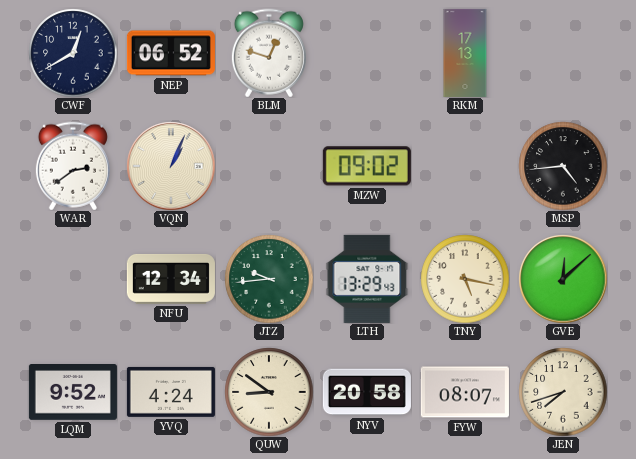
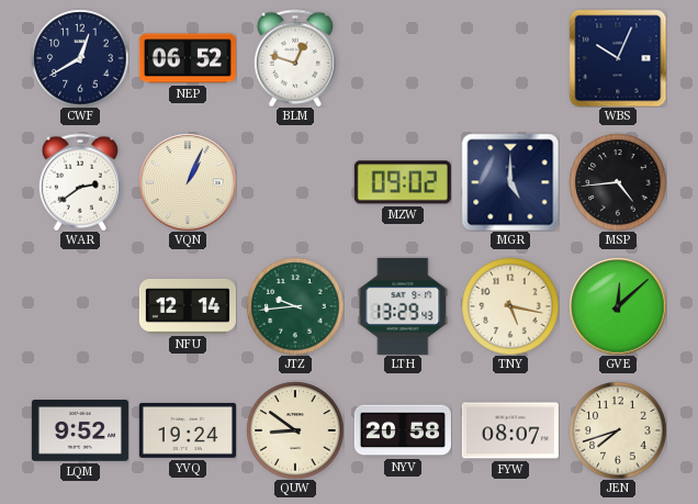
RKM: 17:13 -> none (465, 53)
WBS: none -> 10:04 (618, 58)
MGR: none -> 5:00 (510, 182)
NFU: 12:34 -> 12:14 (188, 306)
YVQ: 4:24 -> 19:24 (188, 430)
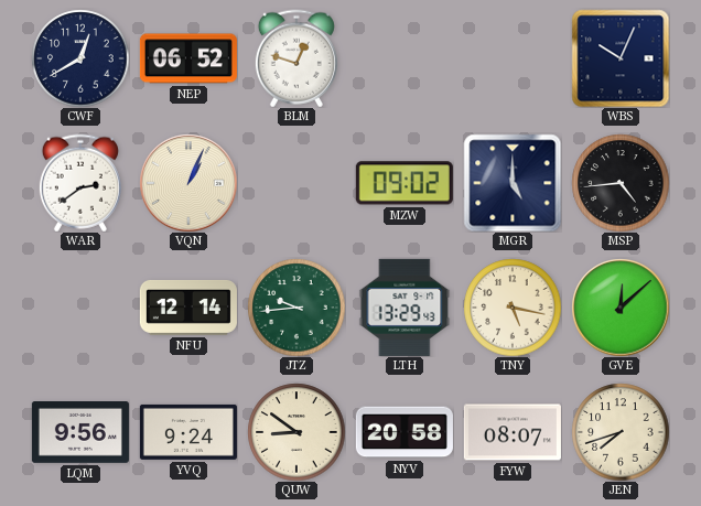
LQM: 9:52 -> 9:56 (80, 433)
YVQ: 19:24 -> 9:24 (188, 432)
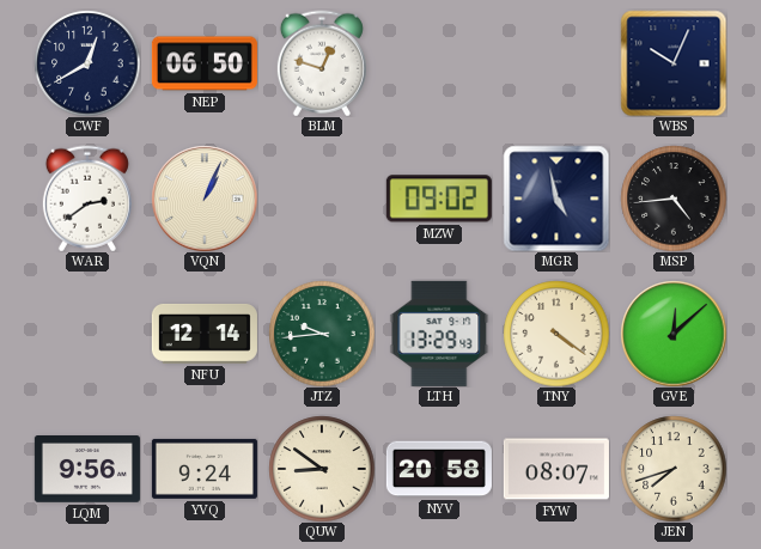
NEP: 06:52 -> 06:50 (205, 63)
MGR: 5:00 -> 4:58 (556, 199)
TNY: 5:17 -> 4:21 (556, 334)
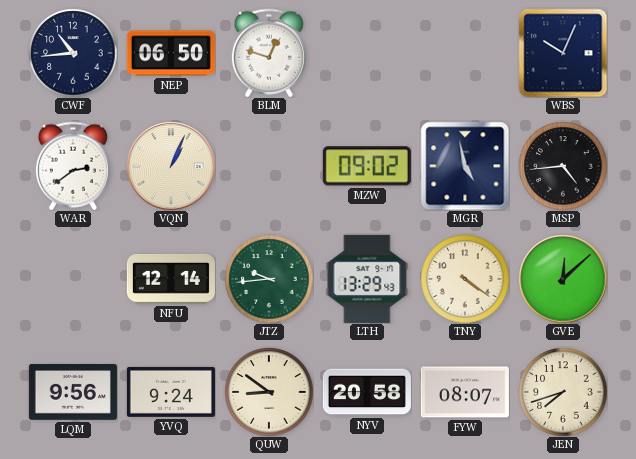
CWF: 12:40 -> 10:44 (73, 53)
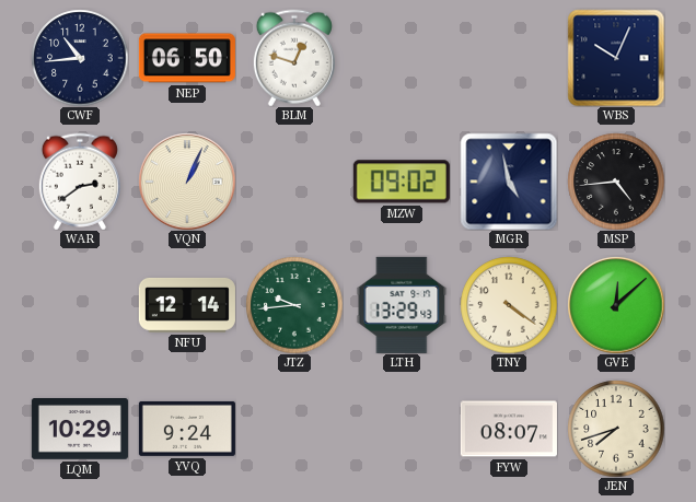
LQM: 9:56 -> 10:29 (80, 430)
QUW: 8:51 -> none (269, 392)
NYV: 20:58 -> none (367, 392)
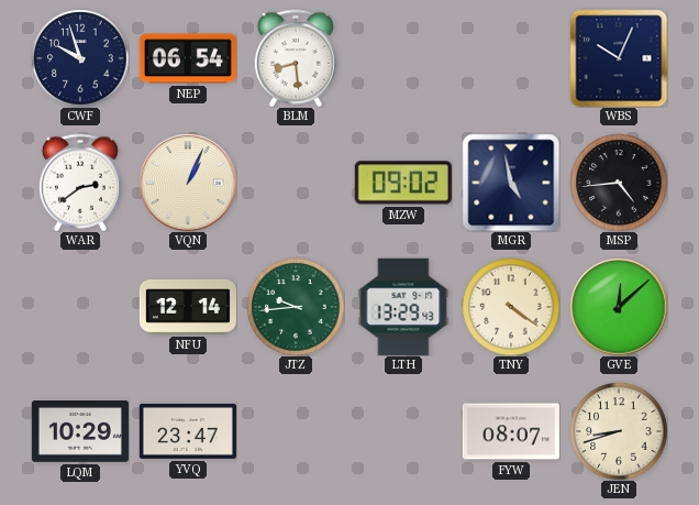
CWF: 10:44 -> 9:57 (80, 58)
NEP: 06:50 -> 06:54 (188, 58)
BLM: 12:48 -> 8:29 (296, 58)
YVQ: 9:24 -> 23:47 (188, 431)
JEN: 7:42 -> 8:42 (619, 431)
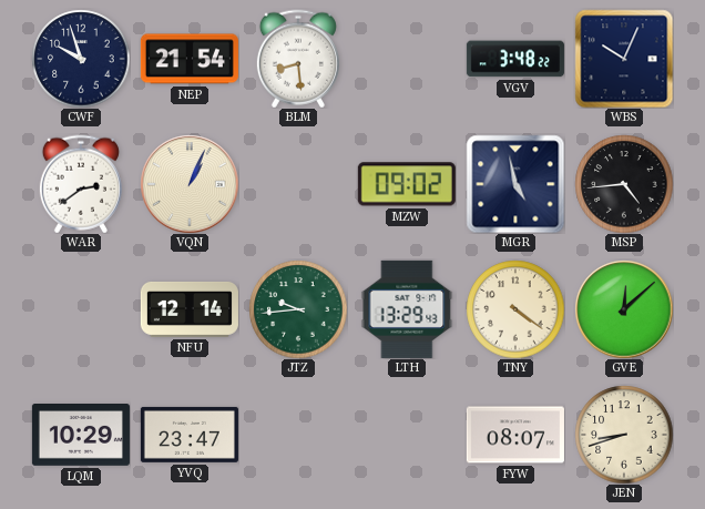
NEP: 06:54 -> 21:54 (190, 59)
VGV: none -> 3:48 (515, 59)
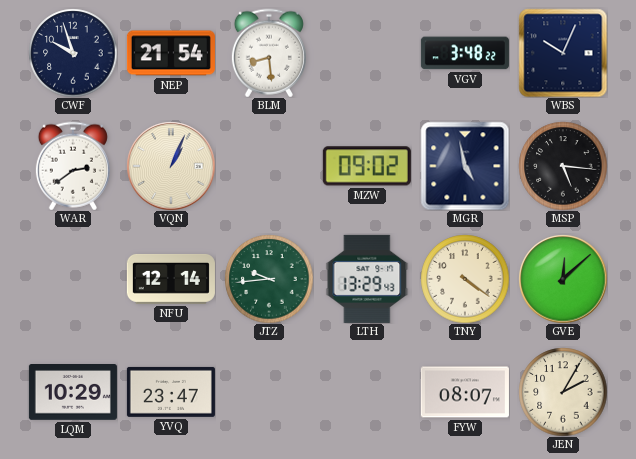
MSP: 4:44 -> 5:16 (563, 166)
JEN: 8:42 -> 2:05 (563, 392)
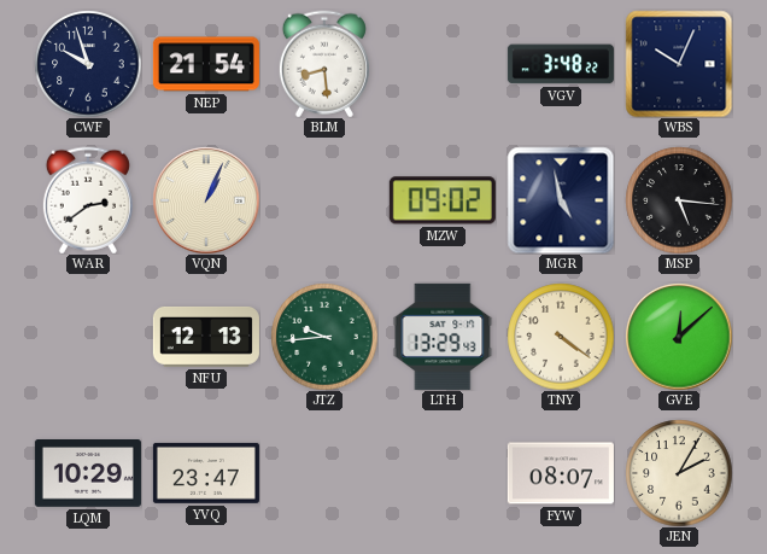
NFU: 12:14 -> 12:13 (206, 337)
